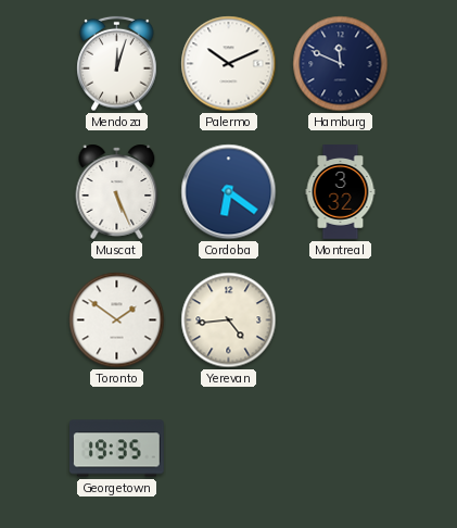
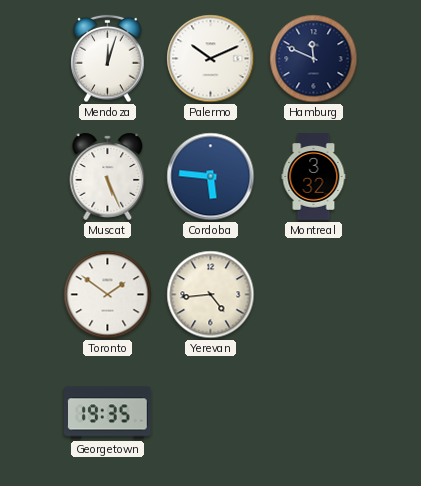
Cordoba: 6:21 -> 5:46 (211, 177)
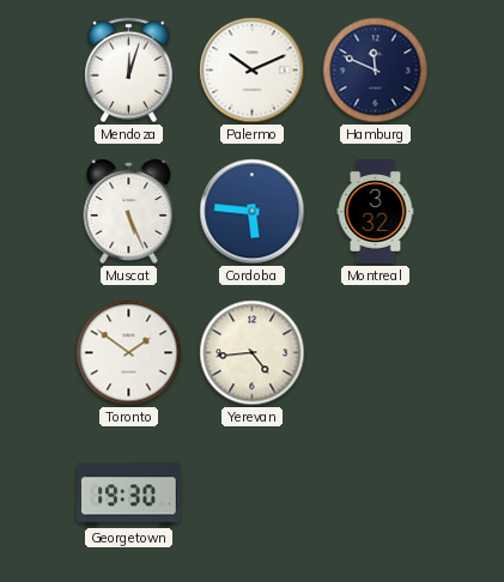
Georgetown: 19:35 -> 19:30 (129, 495)
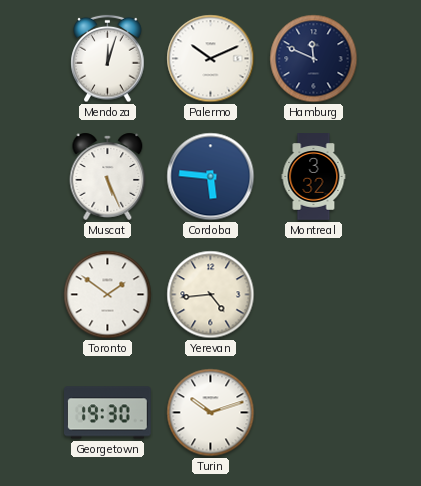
Turin: none -> 10:12 (211, 413)
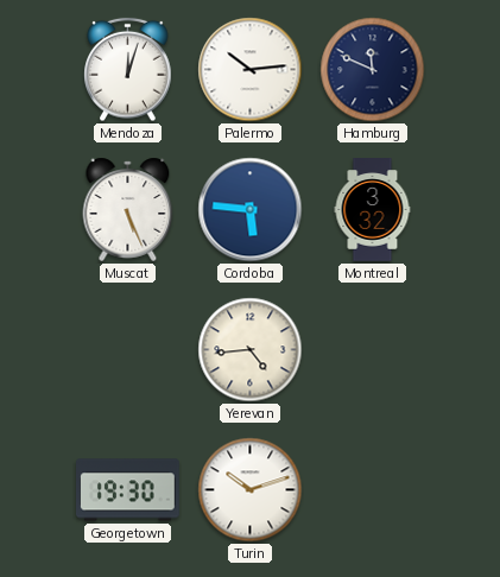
Palermo: 10:11 -> 10:14 (251, 70)
Toronto: 1:51 -> none (108, 295)
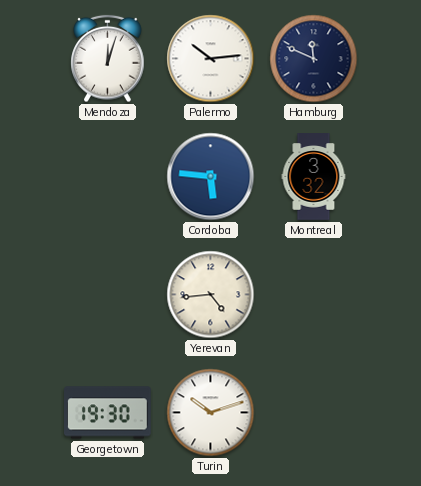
Muscat: 5:26 -> none (128, 209)
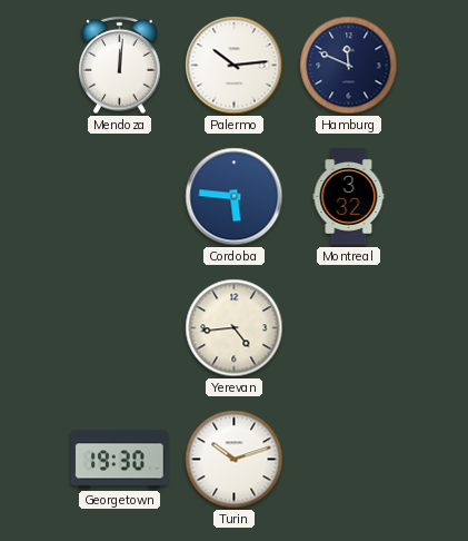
Mendoza: 12:03 -> 12:01 (120, 66)
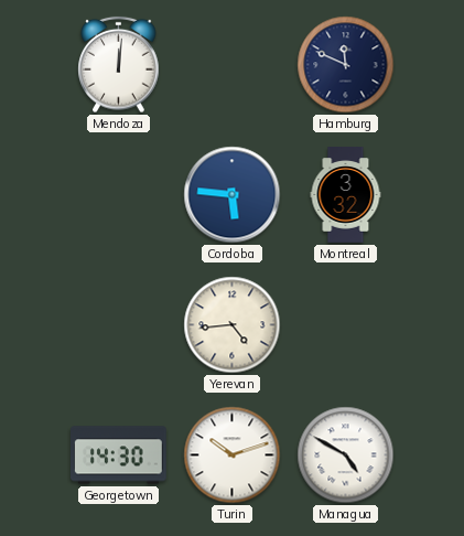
Palermo: 10:14 -> none (235, 66)
Georgetown: 19:30 -> 14:30 (119, 455)
Managua: none -> 4:50 (346, 455)
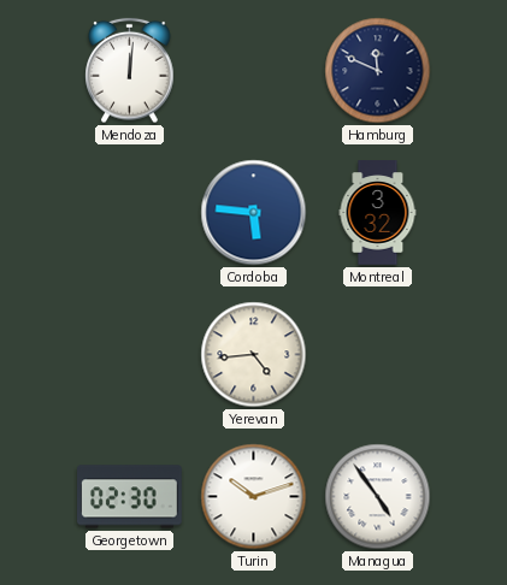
Georgetown: 14:30 -> 02:30 (130, 497)
Managua: 4:50 -> 4:54 (378, 497)
